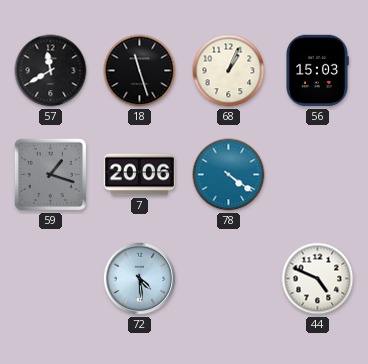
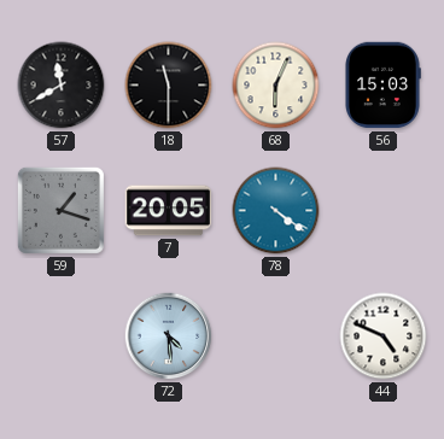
18: 11:27 -> 11:30 (169, 86)
68: 1:04 -> 6:04 (276, 86)
7: 20:06 -> 20:05 (169, 211)
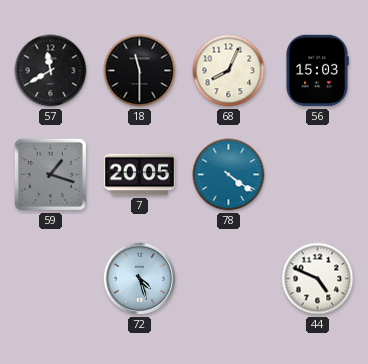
68: 6:04 -> 8:04 (229, 71)
72: 4:29 -> 4:27 (140, 279)
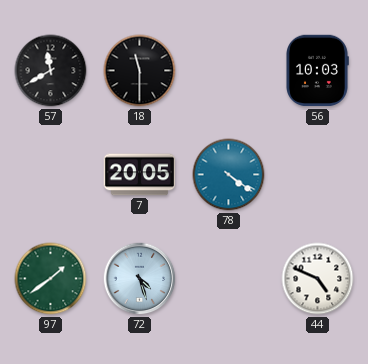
68: 8:04 -> none (229, 71)
56: 15:03 -> 10:03 (317, 71)
59: 1:18 -> none (50, 174)
97: none -> 1:39 (51, 279)
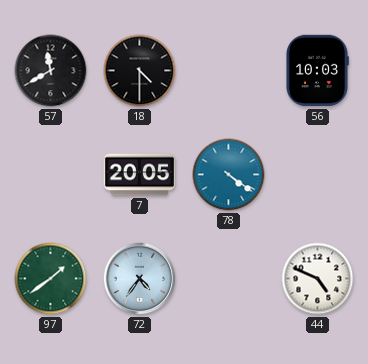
18: 11:30 -> 4:30 (140, 71)
72: 4:27 -> 4:36 (140, 279)
